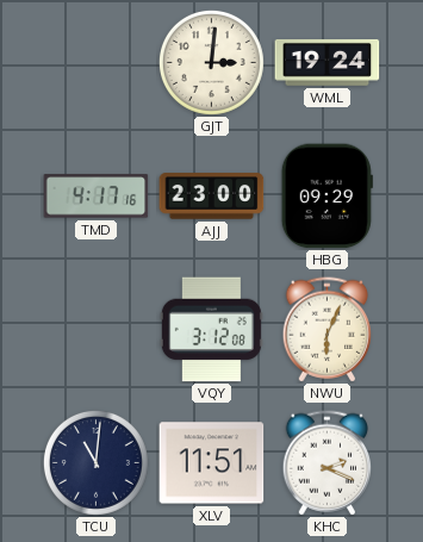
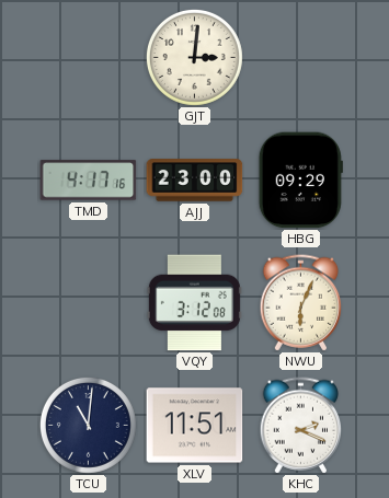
WML: 19:24 -> none (328, 62)
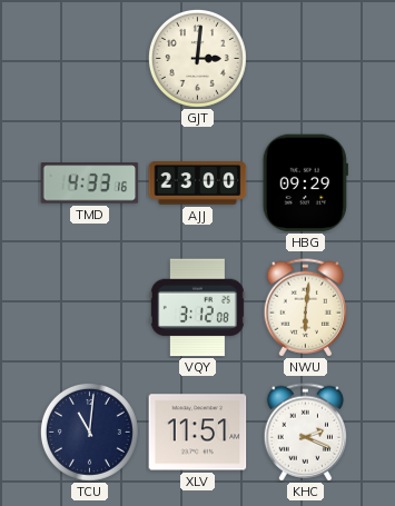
TMD: 4:17 -> 4:33 (90, 183)
NWU: 6:04 -> 6:01 (306, 308)
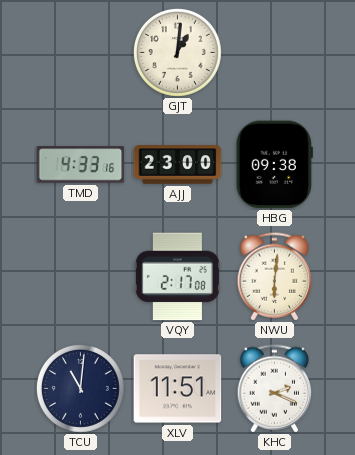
GJT: 3:01 -> 1:01 (177, 52)
HBG: 09:29 -> 09:38 (274, 165)
VQY: 3:12 -> 2:17 (177, 277)
